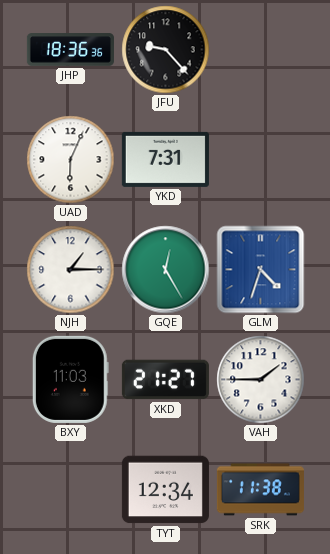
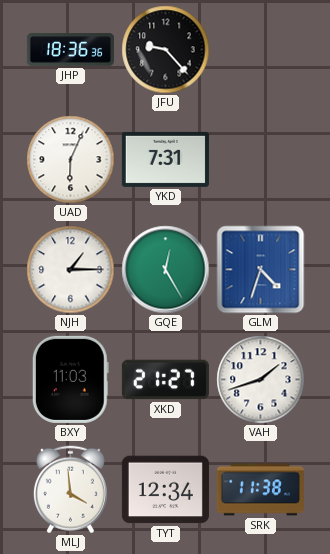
VAH: 1:45 -> 1:42 (261, 380)
MLJ: none -> 3:59 (70, 490)
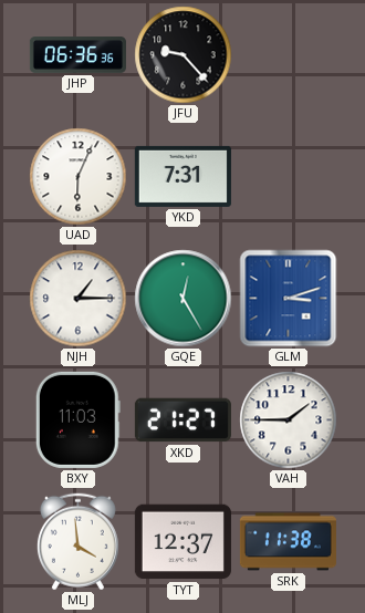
JHP: 18:36 -> 06:36 (77, 55)
GLM: 4:33 -> 3:12 (289, 299)
VAH: 1:42 -> 1:45 (289, 420)
TYT: 12:34 -> 12:37 (182, 542)
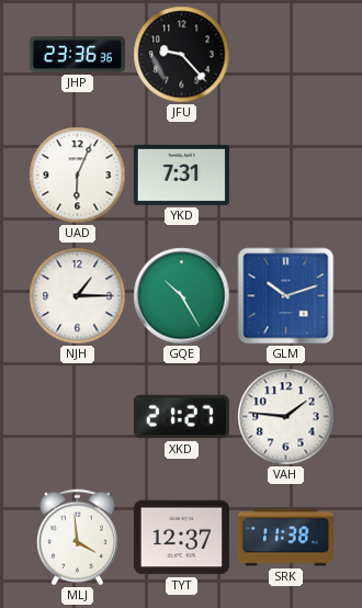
JHP: 06:36 -> 23:36 (77, 55)
GQE: 12:25 -> 10:25 (182, 296)
GLM: 3:12 -> 10:12 (286, 296)
BXY: 11:03 -> none (77, 419)
VAH: 1:45 -> 1:46 (286, 417)
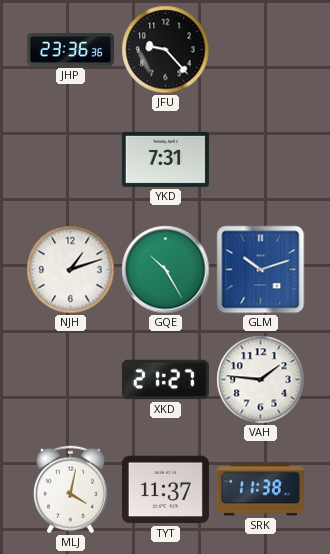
UAD: 6:04 -> none (78, 176)
NJH: 1:15 -> 1:12 (71, 270)
MLJ: 3:59 -> 4:02 (70, 490)
TYT: 12:37 -> 11:37 (165, 490)
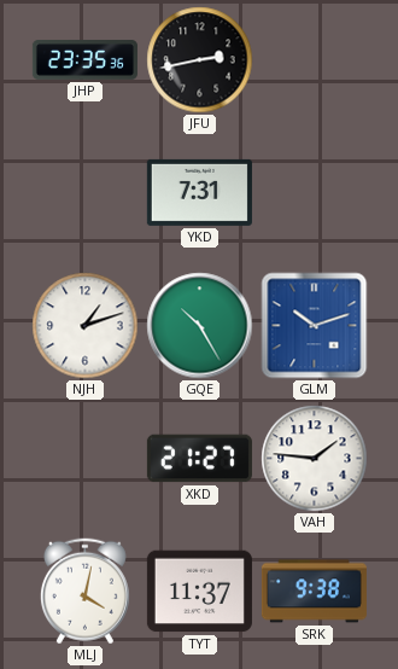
JHP: 23:36 -> 23:35 (84, 60)
JFU: 9:23 -> 2:43 (200, 60)
SRK: 11:38 -> 9:38 (314, 592)
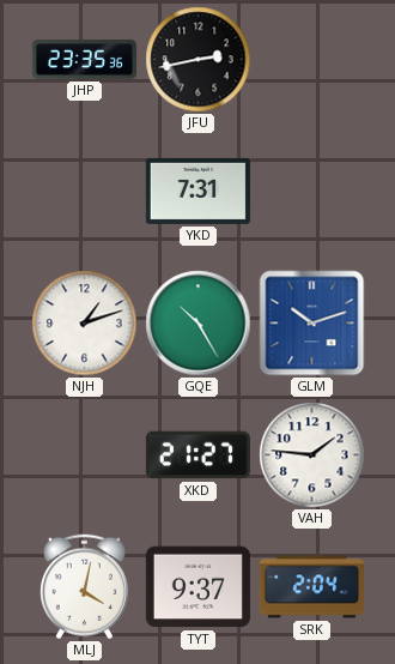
TYT: 11:37 -> 9:37 (197, 587)
SRK: 9:38 -> 2:04 (311, 587)
